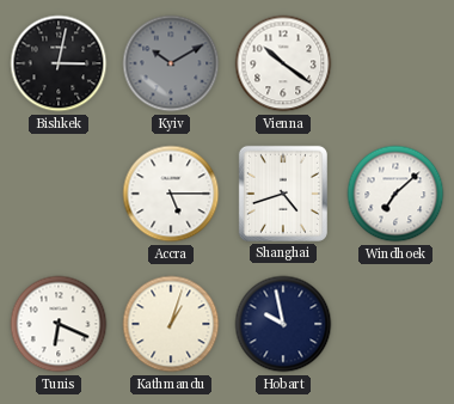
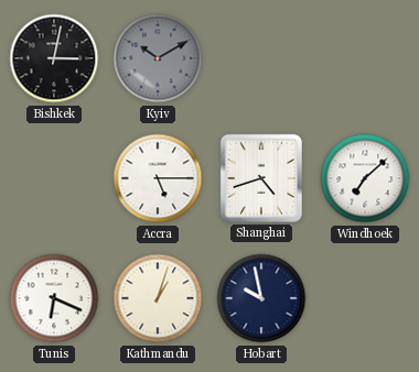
Vienna: 10:21 -> none (283, 63)
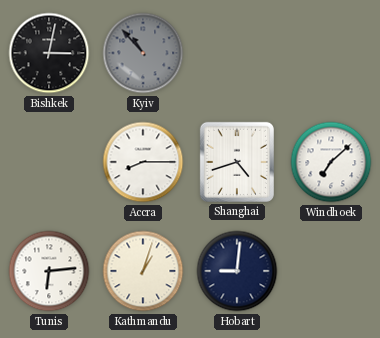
Kyiv: 10:10 -> 10:53 (143, 53)
Accra: 5:15 -> 8:15 (143, 162)
Tunis: 6:19 -> 6:14 (49, 271)
Hobart: 9:58 -> 9:01 (237, 271)
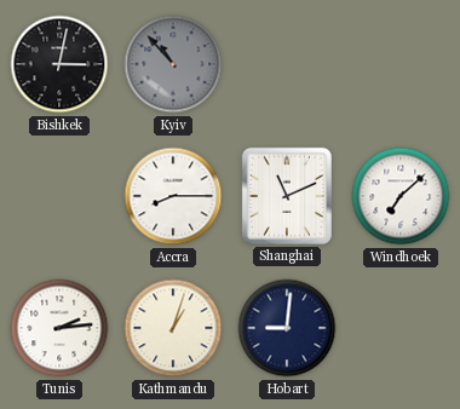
Shanghai: 4:42 -> 11:11 (287, 196)
Tunis: 6:14 -> 2:14 (59, 328)
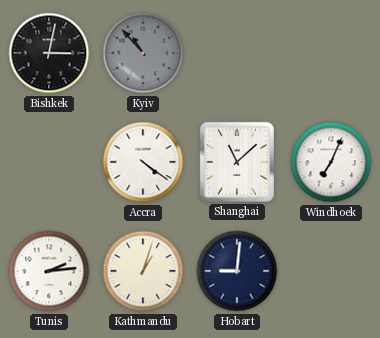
Accra: 8:15 -> 4:21 (143, 162)
Shanghai: 11:11 -> 11:08 (237, 162)
Windhoek: 7:08 -> 7:04 (331, 162)
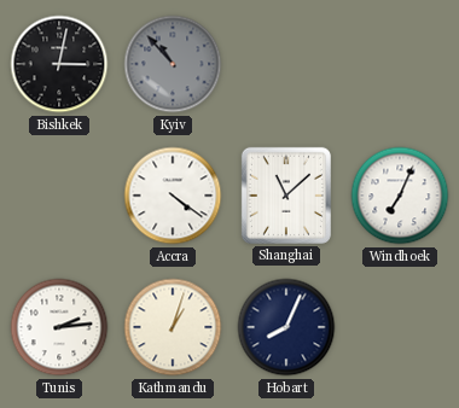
Hobart: 9:01 -> 8:04 (286, 327)
